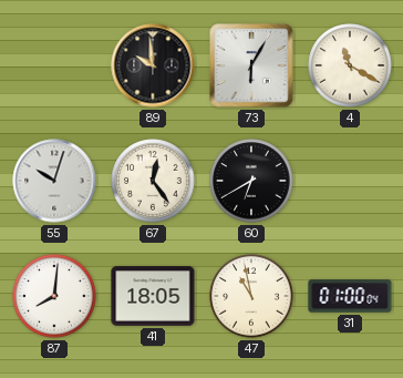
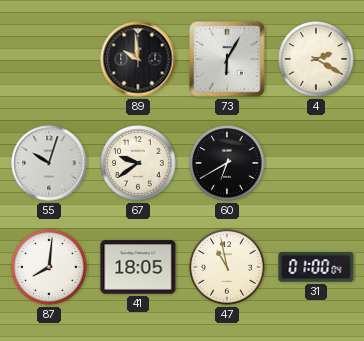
4: 11:20 -> 2:20 (316, 59)
67: 12:24 -> 9:39 (138, 163)
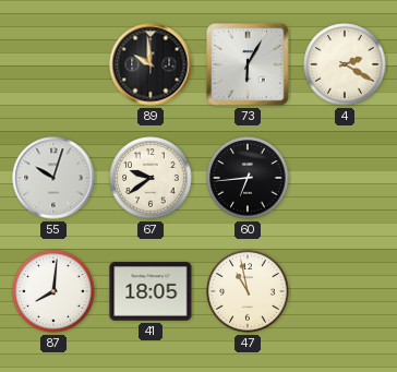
60: 6:40 -> 6:44 (248, 178)
31: 01:00 -> none (316, 267)
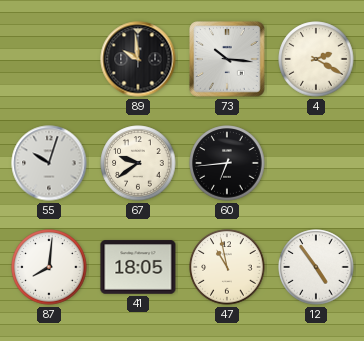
73: 6:05 -> 10:16 (227, 59)
12: none -> 4:54 (316, 267)
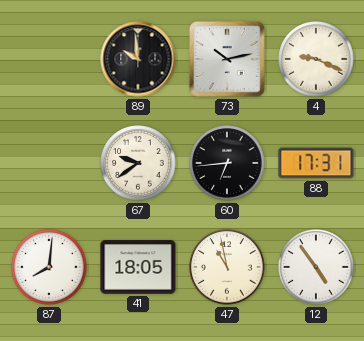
73: 10:16 -> 10:13 (227, 59)
4: 2:20 -> 9:19 (316, 59)
55: 10:03 -> none (49, 163)
88: none -> 17:31 (316, 163)
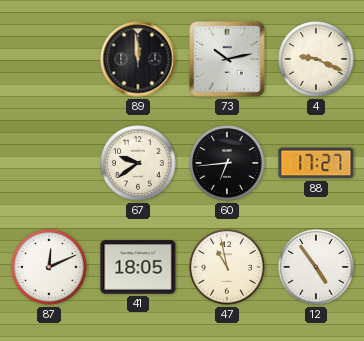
89: 9:59 -> 11:59 (138, 59)
88: 17:31 -> 17:27 (316, 163)
87: 8:01 -> 12:11 (49, 267)
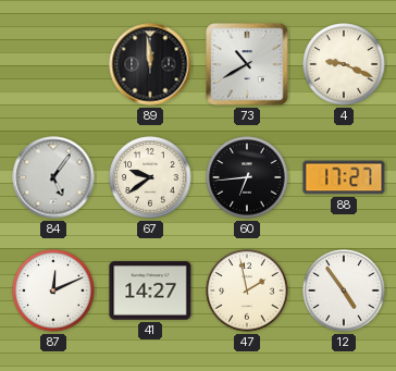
73: 10:13 -> 10:40 (247, 64)
84: none -> 5:06 (53, 177)
41: 18:05 -> 14:27 (150, 290)
47: 10:58 -> 1:58 (247, 290)
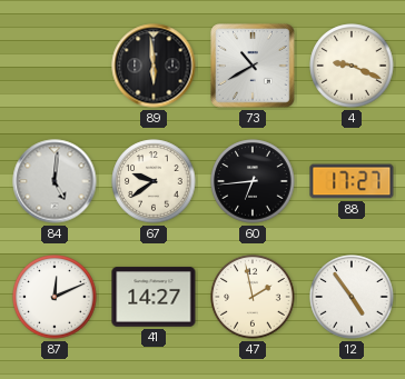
89: 11:59 -> 5:59 (154, 66)
84: 5:06 -> 5:01 (55, 181)
